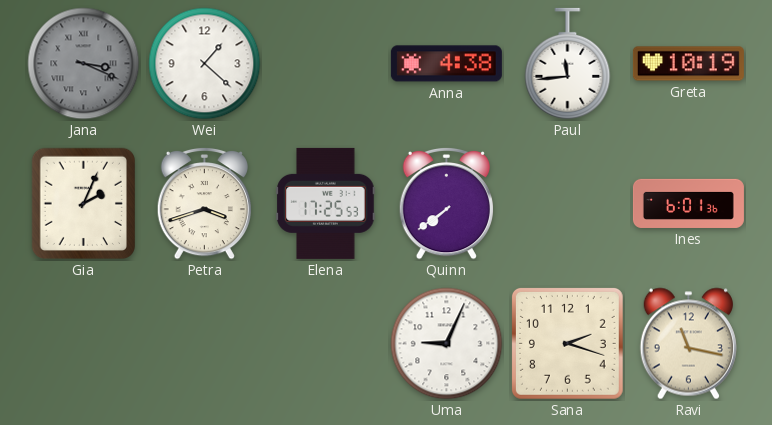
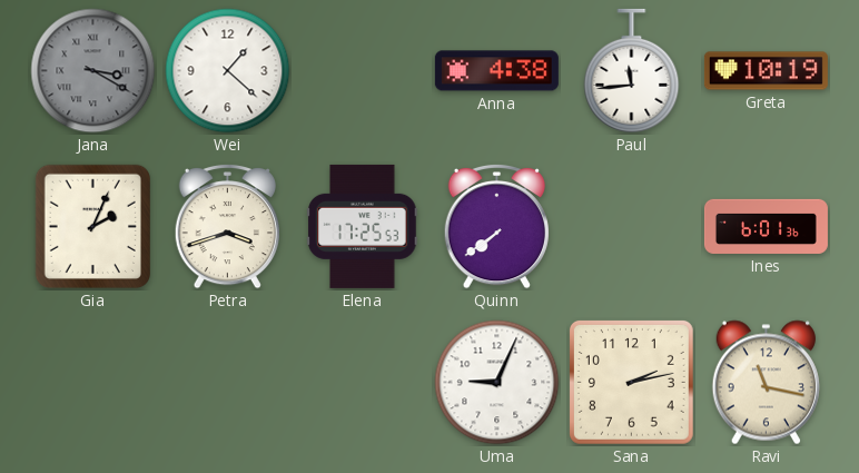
Jana: 3:19 -> 3:20 (93, 71)
Sana: 2:18 -> 2:13 (631, 382)
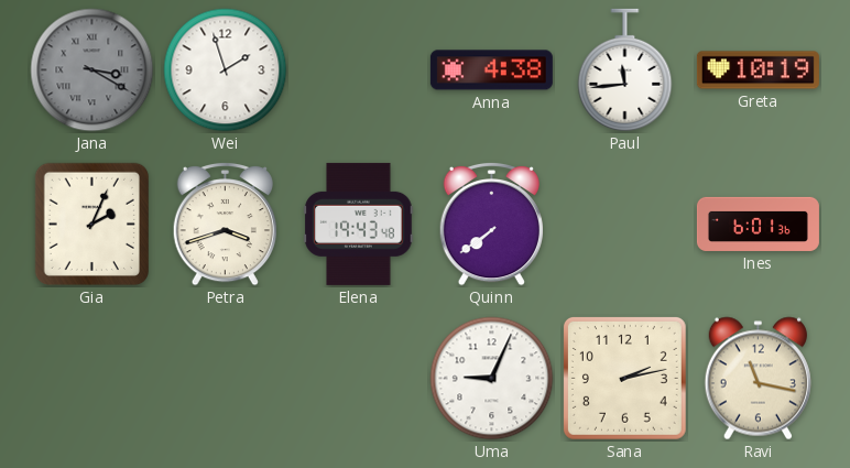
Wei: 1:22 -> 1:57 (226, 70)
Elena: 17:25 -> 19:43 (359, 224)
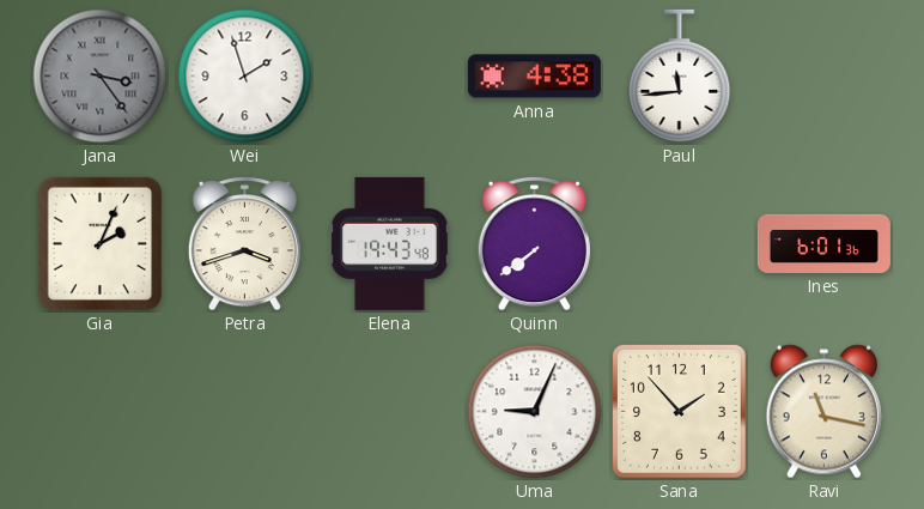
Jana: 3:20 -> 3:24 (101, 77)
Greta: 10:19 -> none (758, 70)
Sana: 2:13 -> 1:53 (679, 411)
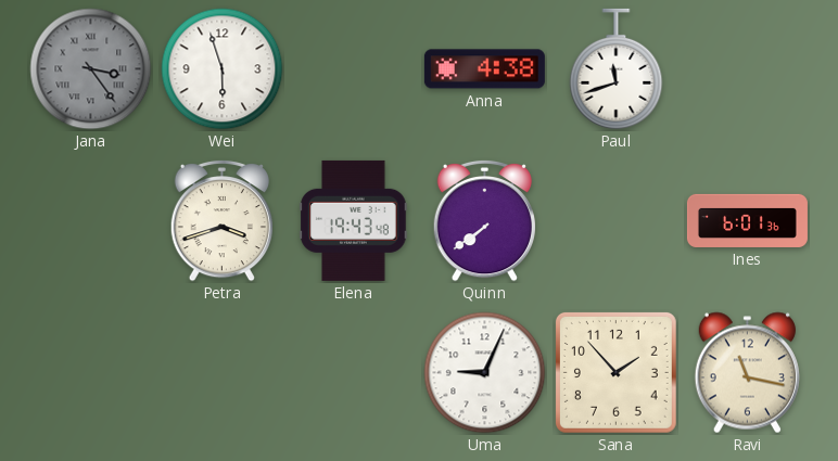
Wei: 1:57 -> 5:57 (223, 69)
Paul: 11:44 -> 11:42 (617, 69)
Gia: 2:04 -> none (99, 243)
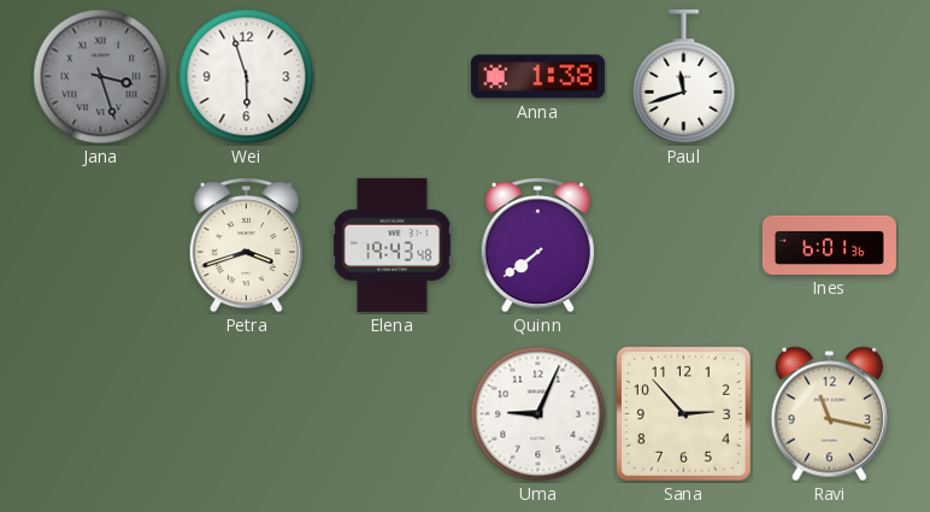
Jana: 3:24 -> 3:27 (101, 77)
Anna: 4:38 -> 1:38 (537, 77)
Sana: 1:53 -> 2:53 (683, 413)
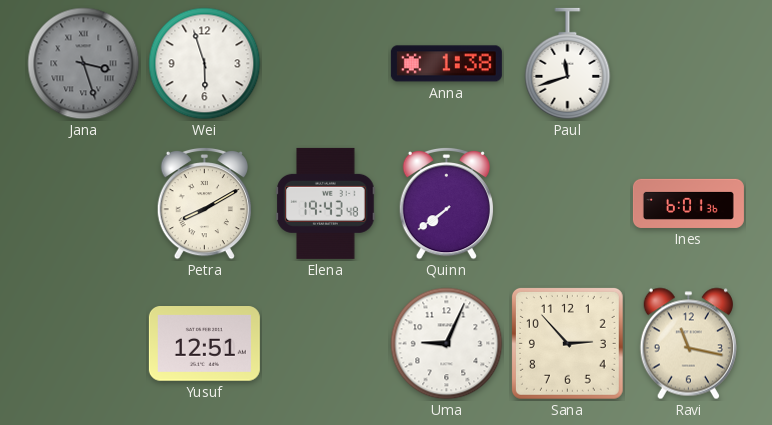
Petra: 3:42 -> 8:10 (204, 203)
Yusuf: none -> 12:51 (204, 344)
